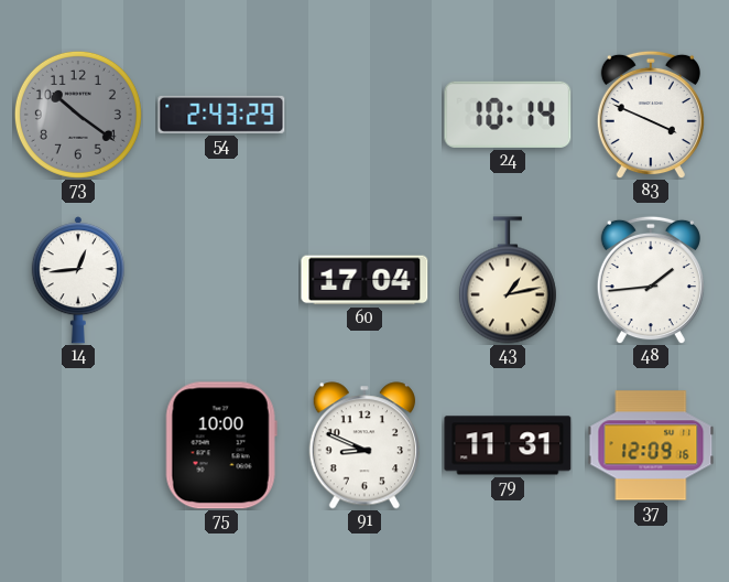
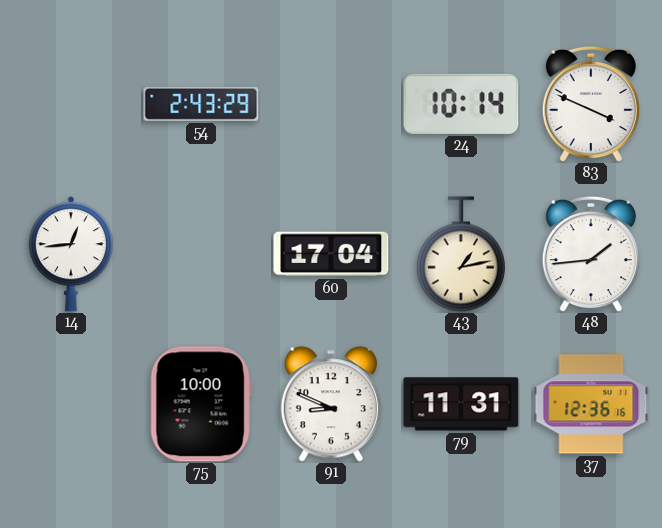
73: 10:21 -> none (78, 115)
37: 12:09 -> 12:36 (591, 404)
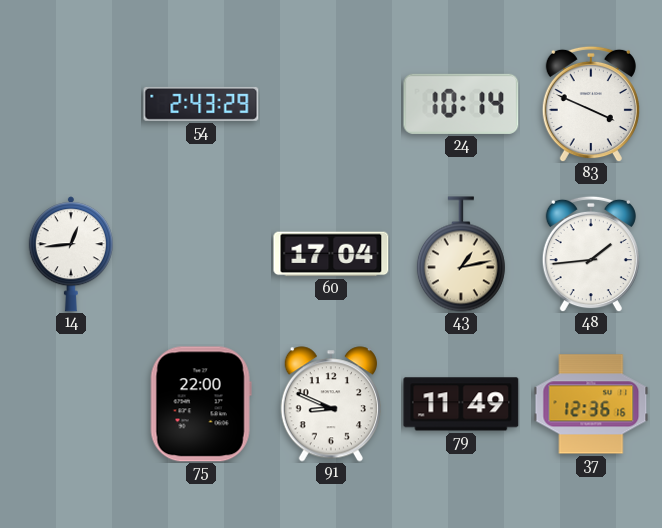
75: 10:00 -> 22:00 (201, 404)
79: 11:31 -> 11:49 (461, 404)
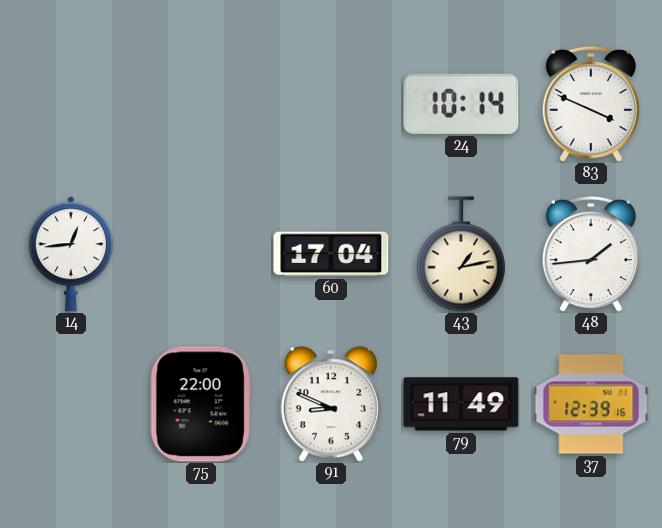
54: 2:43 -> none (201, 104)
37: 12:36 -> 12:39 (591, 404)
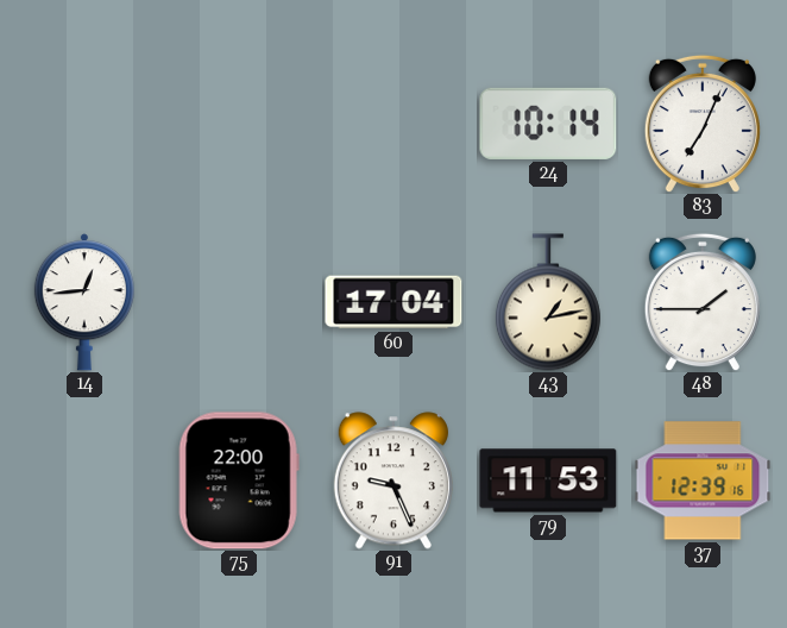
83: 3:49 -> 7:04 (703, 124)
48: 1:44 -> 1:45 (703, 302)
91: 8:49 -> 9:26 (393, 481)
79: 11:49 -> 11:53 (548, 481)
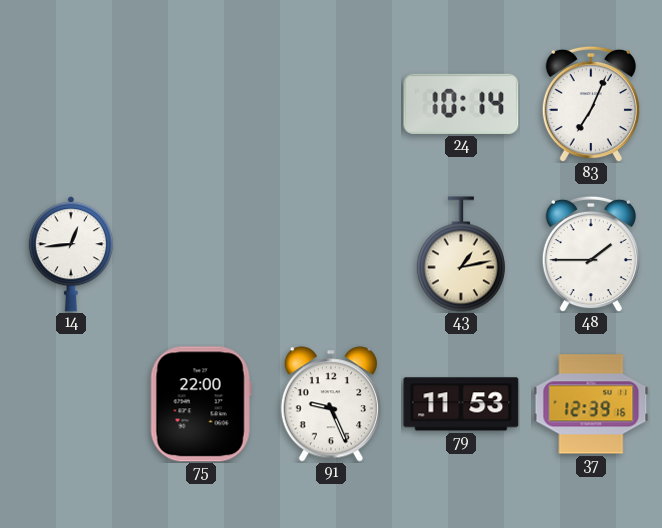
60: 17:04 -> none (393, 302)
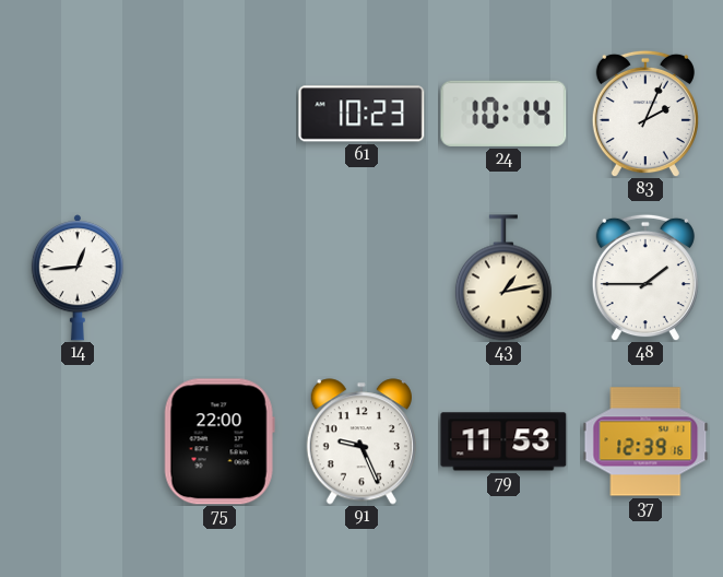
61: none -> 10:23 (361, 114)
83: 7:04 -> 2:04 (645, 114)
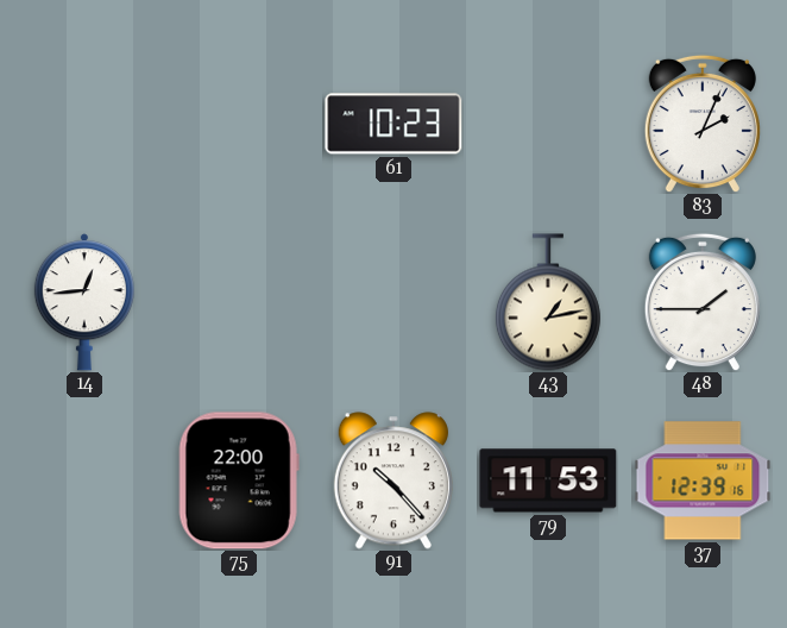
24: 10:14 -> none (503, 114)
91: 9:26 -> 10:23 (393, 481)
